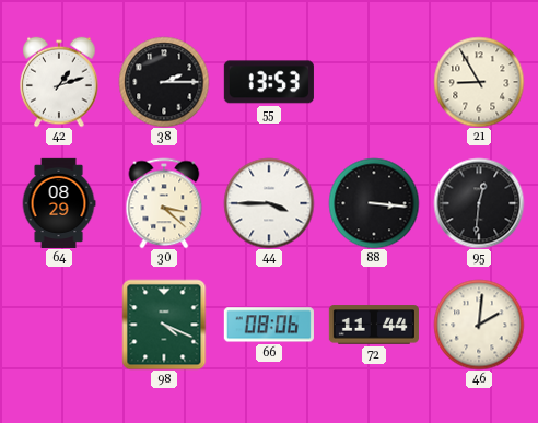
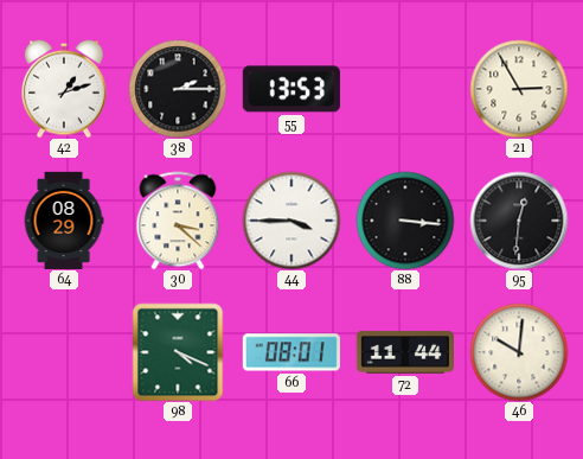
21: 8:55 -> 2:55 (519, 89)
66: 08:06 -> 08:01 (291, 352)
46: 2:01 -> 10:01 (519, 352)
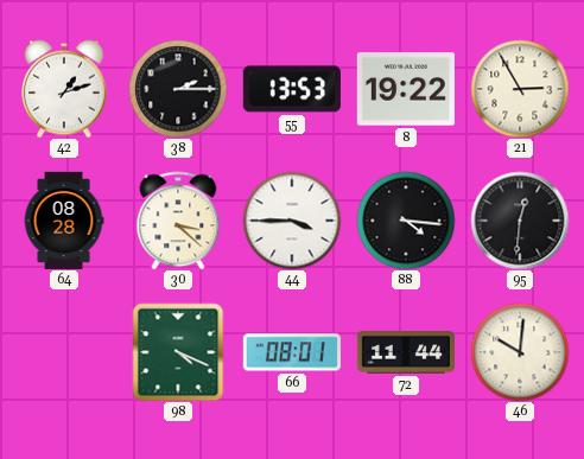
8: none -> 19:22 (406, 89)
64: 08:29 -> 08:28 (64, 219)
88: 3:16 -> 4:16 (406, 221)
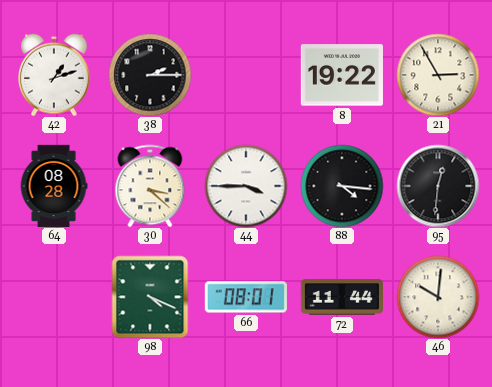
55: 13:53 -> none (292, 89)
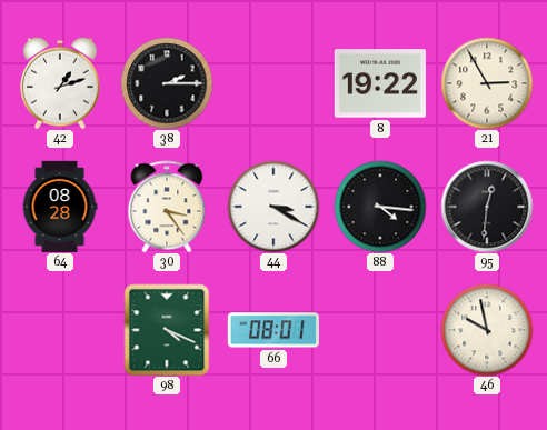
30: 3:22 -> 3:24 (167, 207)
44: 3:45 -> 3:20 (273, 207)
72: 11:44 -> none (342, 297)
46: 10:01 -> 9:58 (487, 330)
